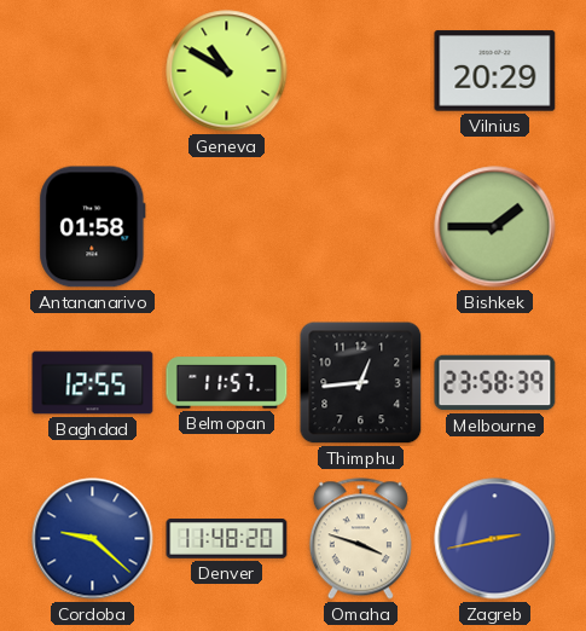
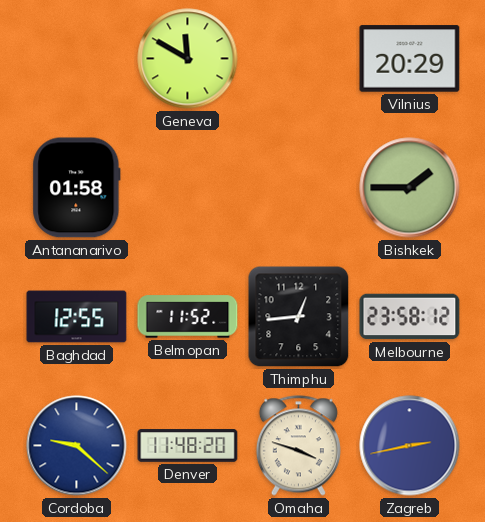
Geneva: 10:50 -> 11:50 (188, 59)
Belmopan: 11:57 -> 11:52 (188, 317)
Melbourne: 23:58:39 -> 23:58:12 (410, 317)
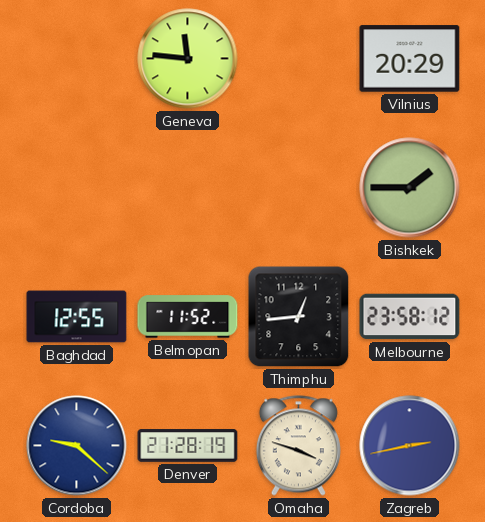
Geneva: 11:50 -> 11:46 (188, 59)
Antananarivo: 01:58 -> none (77, 188)
Denver: 11:48 -> 21:28 (188, 446)
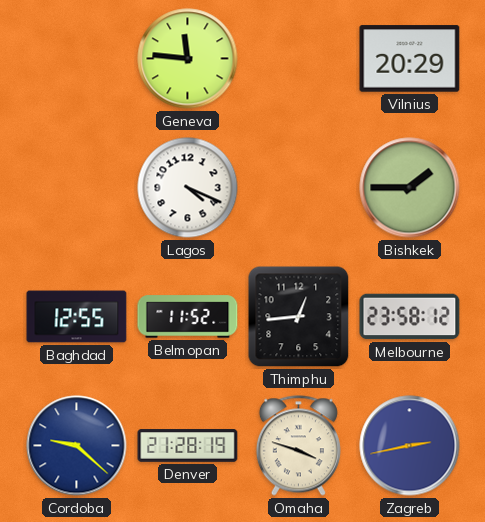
Lagos: none -> 4:19 (188, 188)
